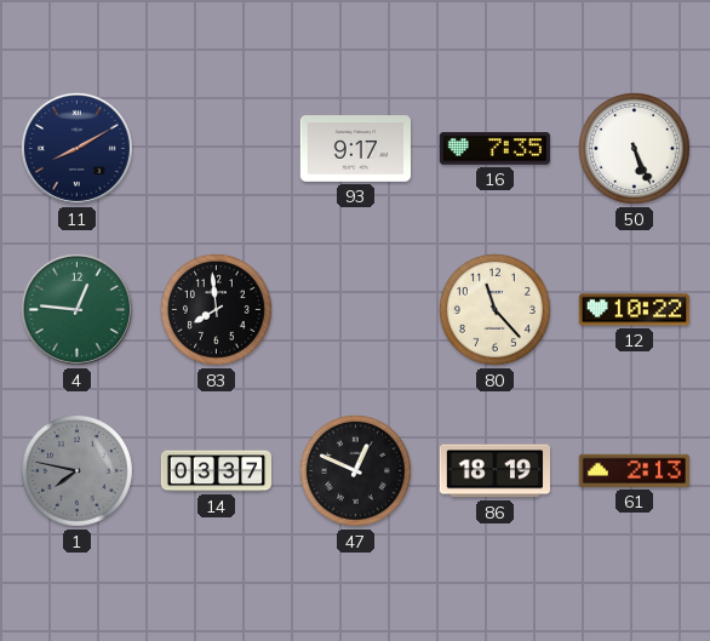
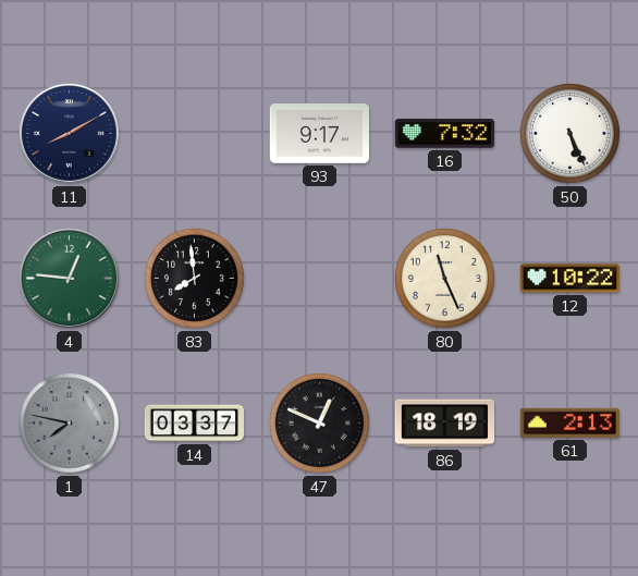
16: 7:35 -> 7:32 (444, 134)
80: 11:23 -> 11:26 (444, 278)
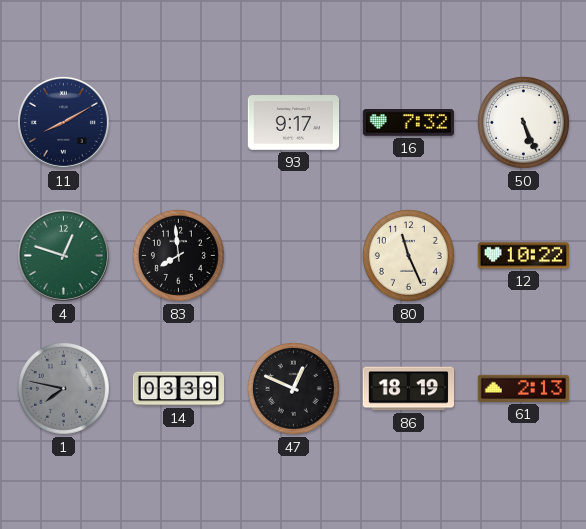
4: 12:46 -> 12:48 (63, 255)
14: 03:37 -> 03:39 (179, 389)
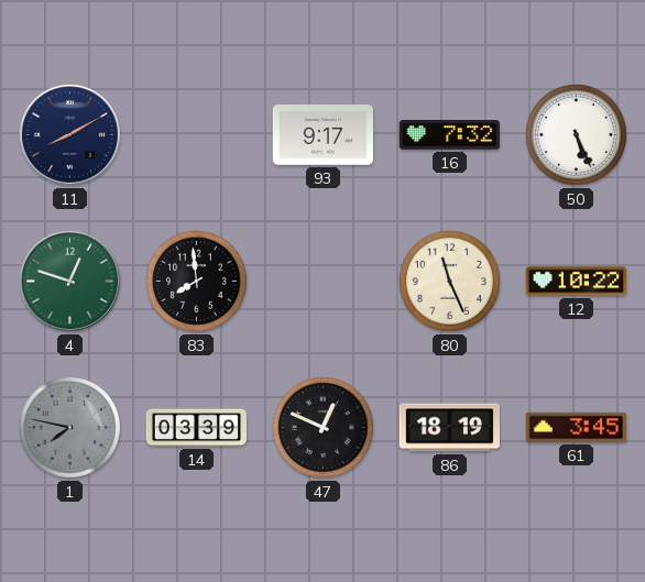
61: 2:13 -> 3:45 (576, 427)
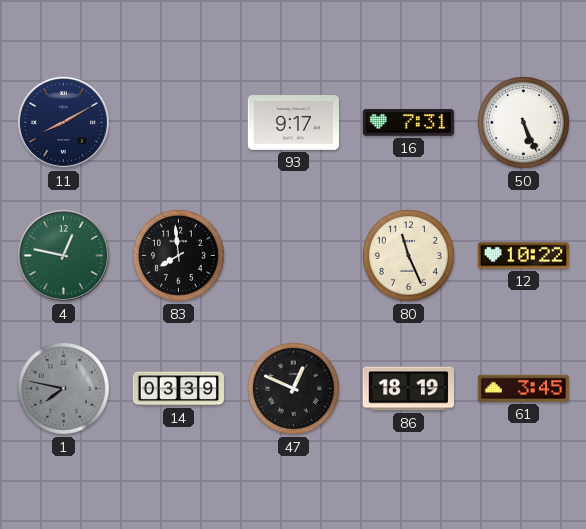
16: 7:32 -> 7:31 (408, 123)
4: 12:48 -> 12:47 (63, 255)
